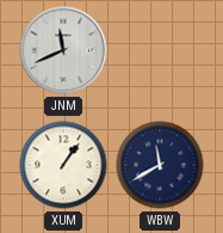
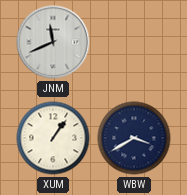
WBW: 11:40 -> 3:40 (134, 138)
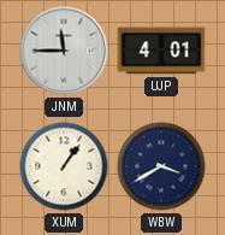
JNM: 11:41 -> 11:45 (64, 51)
UJP: none -> 4:01 (161, 51)
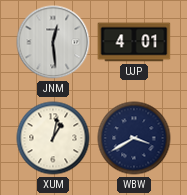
JNM: 11:45 -> 12:29 (53, 42)
XUM: 1:06 -> 1:02 (53, 138)
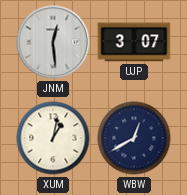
UJP: 4:01 -> 3:07 (134, 42)
WBW: 3:40 -> 12:40 (134, 138)
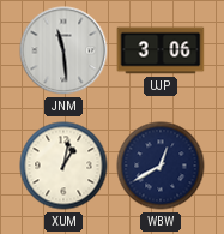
JNM: 12:29 -> 11:29 (63, 50)
UJP: 3:07 -> 3:06 (161, 50)
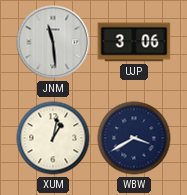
WBW: 12:40 -> 3:40 (134, 138)
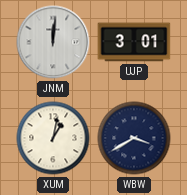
JNM: 11:29 -> 12:01 (53, 42)
UJP: 3:06 -> 3:01 (134, 42)
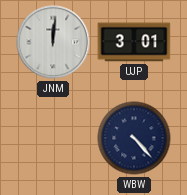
XUM: 1:02 -> none (53, 138)
WBW: 3:40 -> 4:23 (134, 138)
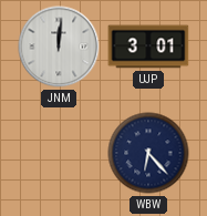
WBW: 4:23 -> 6:23 (148, 153)
